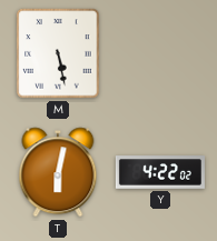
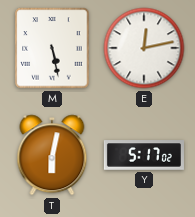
E: none -> 12:13 (144, 48)
Y: 4:22 -> 5:17 (144, 155)
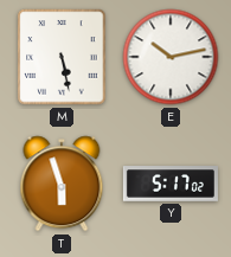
E: 12:13 -> 10:13 (171, 57)
T: 6:02 -> 5:57 (62, 184)
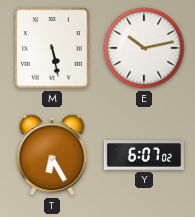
T: 5:57 -> 6:25 (52, 155)
Y: 5:17 -> 6:07 (144, 155)
